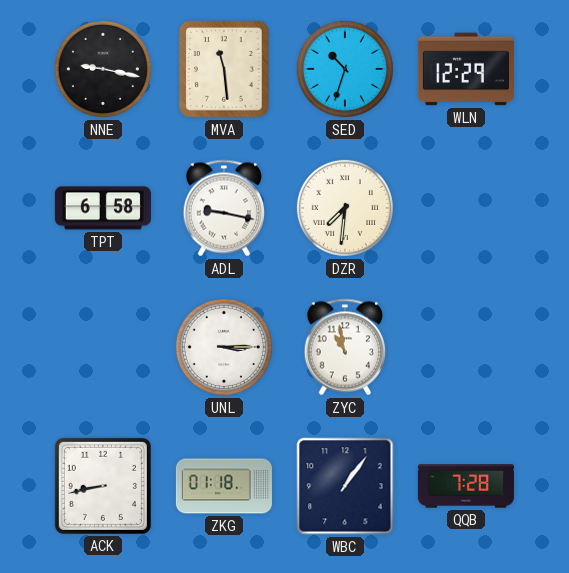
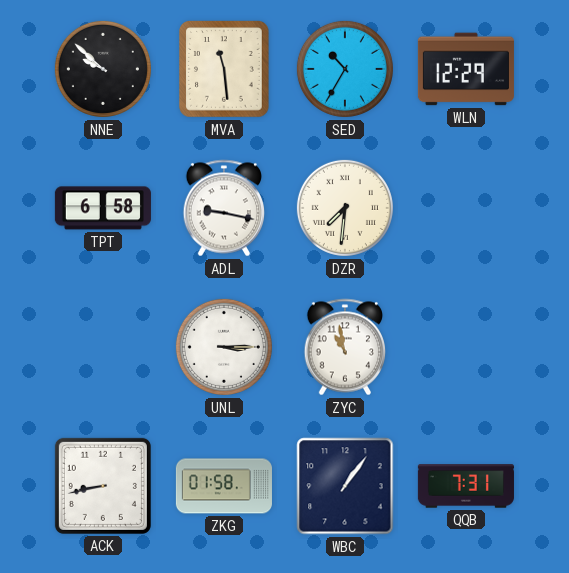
NNE: 9:17 -> 9:52 (103, 69)
SED: 10:33 -> 10:35 (345, 69)
ZKG: 01:18 -> 01:58 (224, 486)
QQB: 7:28 -> 7:31 (466, 486)
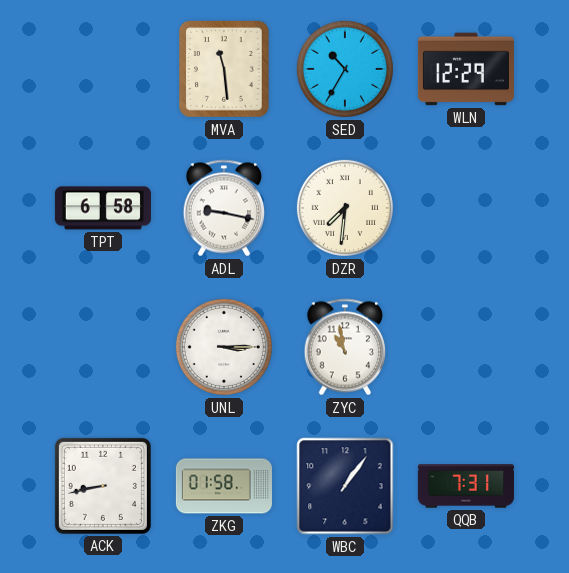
NNE: 9:52 -> none (103, 69)
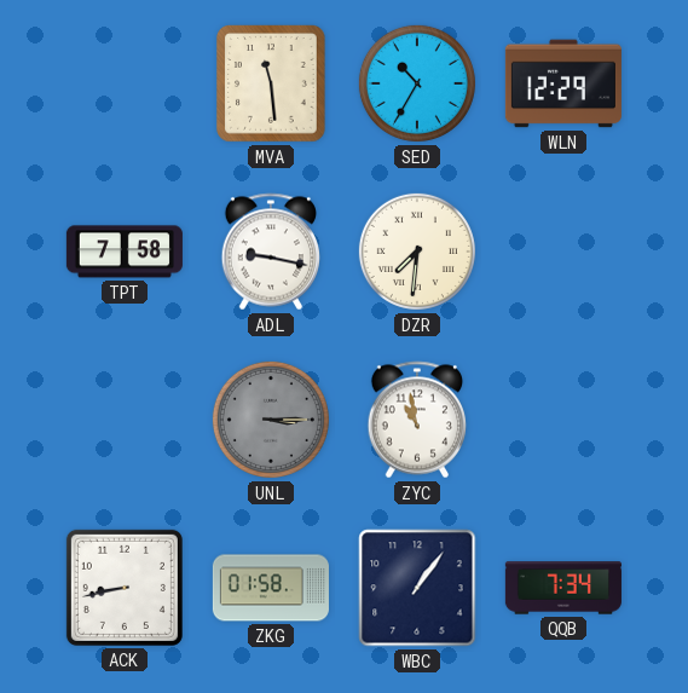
TPT: 6:58 -> 7:58 (125, 252)
UNL dial: white -> grey (271, 420)
QQB: 7:31 -> 7:34 (563, 588)
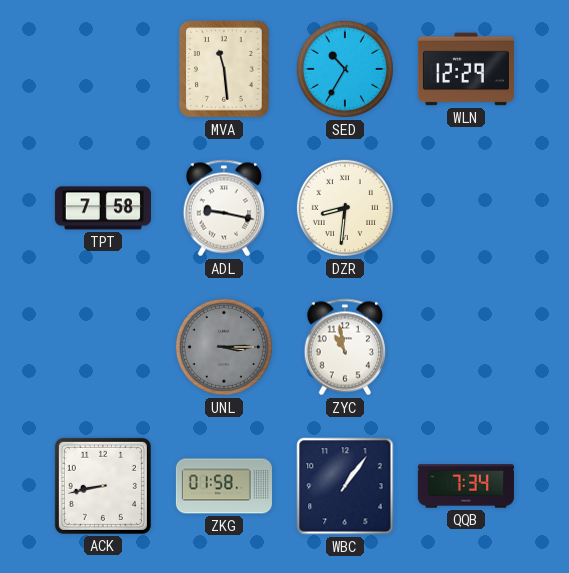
DZR: 7:31 -> 8:31 (345, 208)
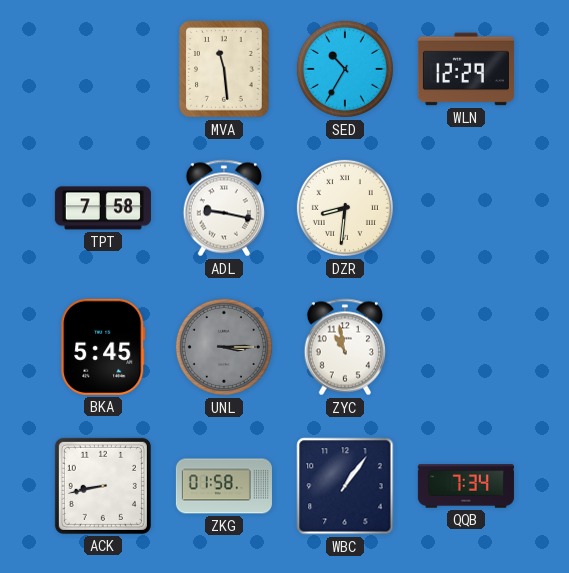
BKA: none -> 5:45 (103, 347)
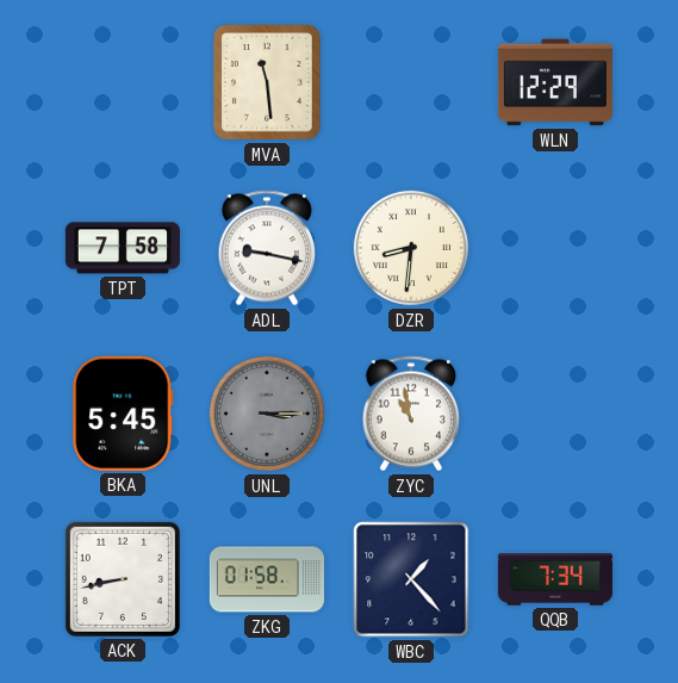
SED: 10:35 -> none (345, 69)
WBC: 1:06 -> 1:23 (411, 579)
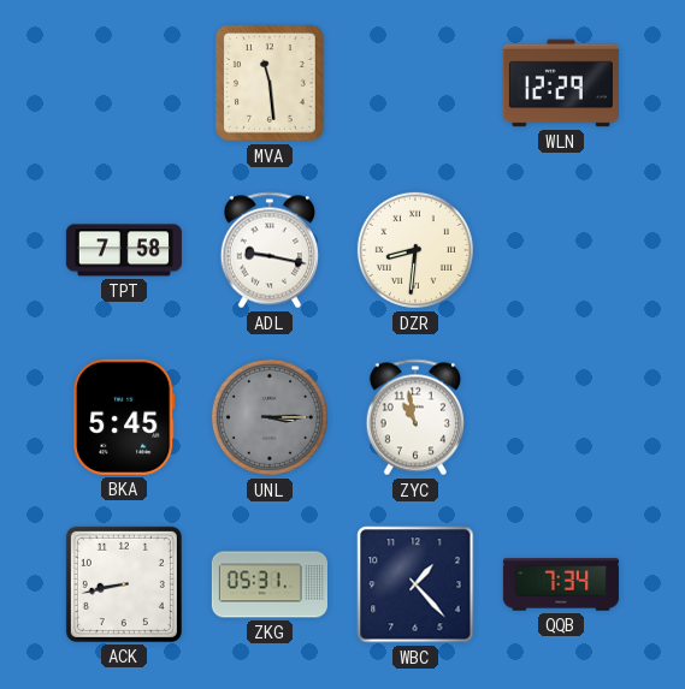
ZKG: 01:58 -> 05:31 (270, 584)
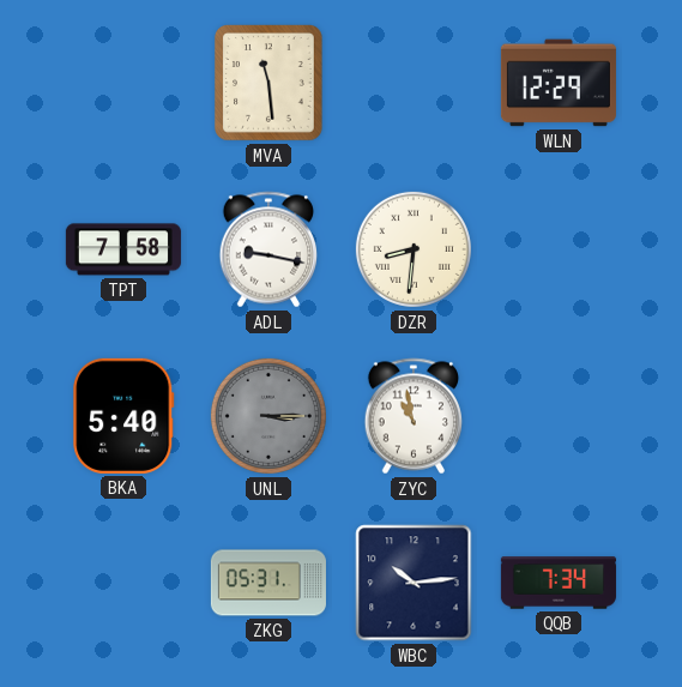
BKA: 5:45 -> 5:40 (123, 416)
ACK: 8:43 -> none (124, 584)
WBC: 1:23 -> 10:14 (414, 583)
